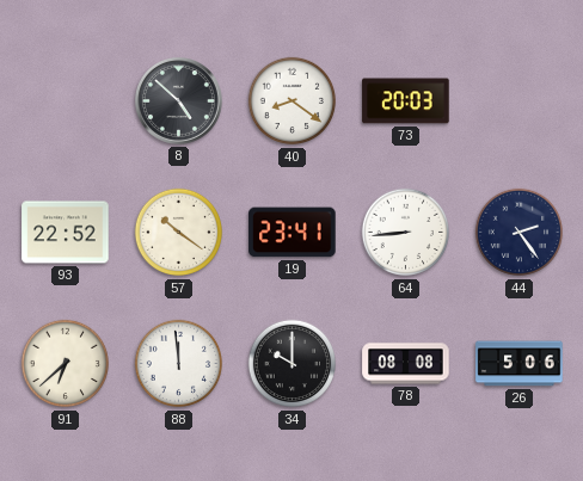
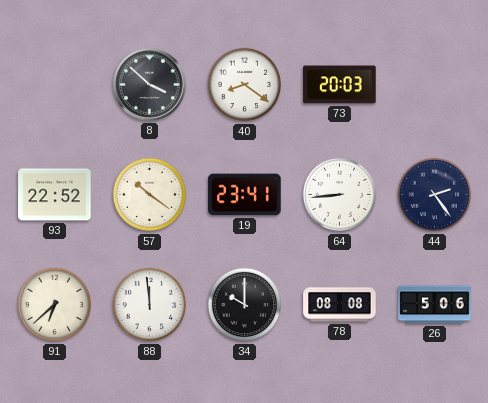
8: 4:52 -> 3:52 (150, 85)
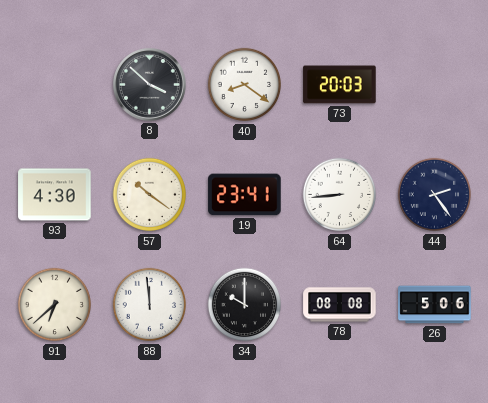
93: 22:52 -> 4:30 (55, 195)
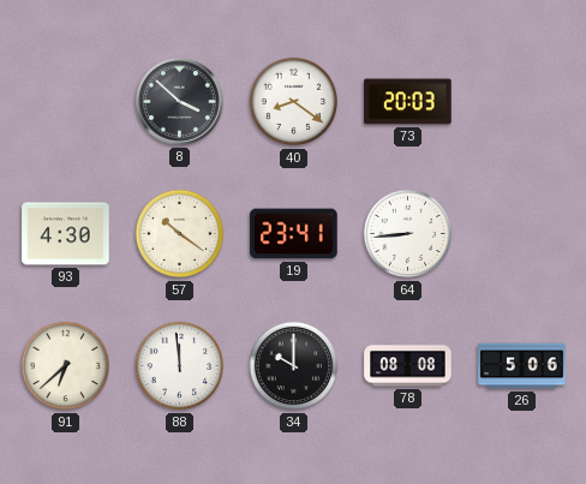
44: 2:24 -> none (435, 195)
